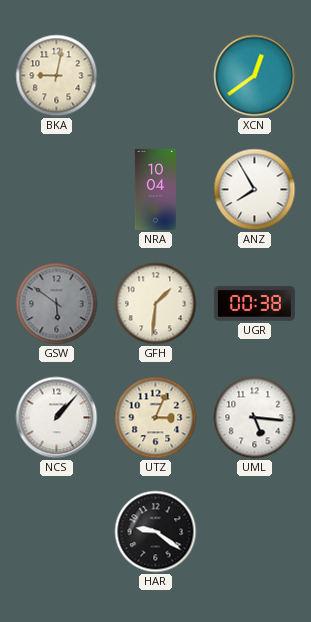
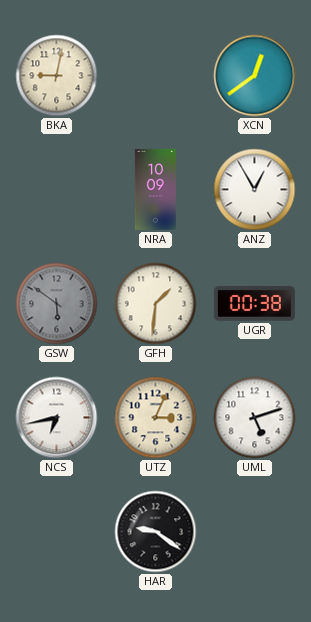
NRA: 10:04 -> 10:09 (155, 189)
ANZ: 7:55 -> 12:55 (255, 190)
NCS: 1:07 -> 6:43 (57, 418)
UML: 5:16 -> 5:12 (255, 418)
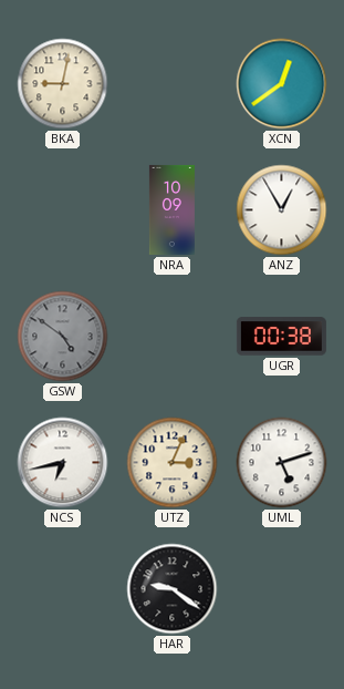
GSW: 5:51 -> 4:51 (63, 337)
GFH: 1:31 -> none (156, 304)
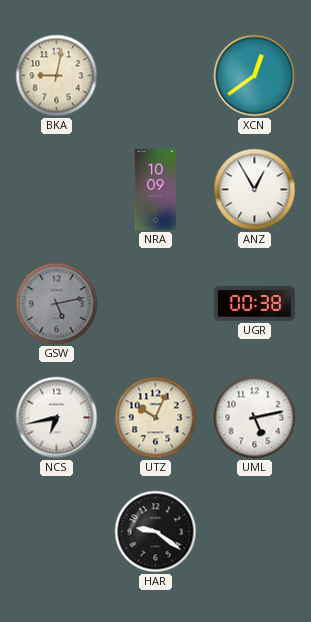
GSW: 4:51 -> 5:13 (57, 304)
UTZ: 3:04 -> 10:04 (156, 418)
UML: 5:12 -> 5:13 (255, 418)
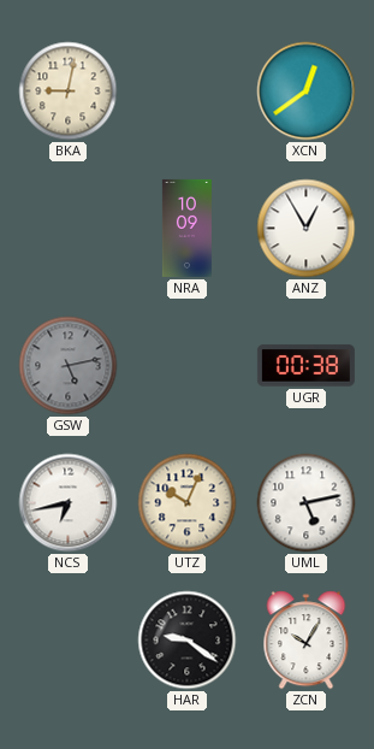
ZCN: none -> 10:05 (307, 641)
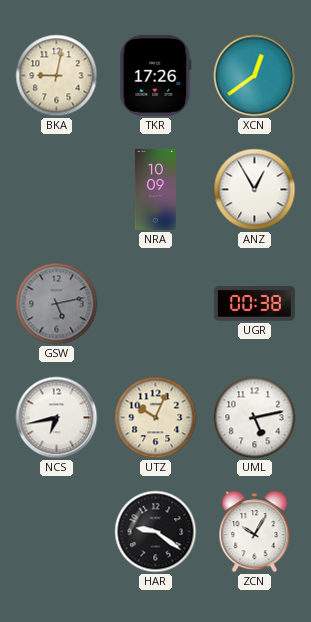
TKR: none -> 17:26 (156, 75)
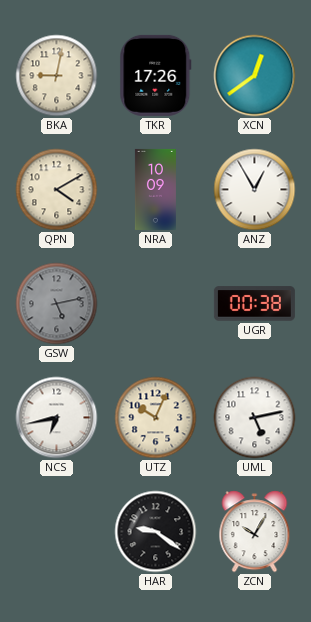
QPN: none -> 4:10 (57, 190)
